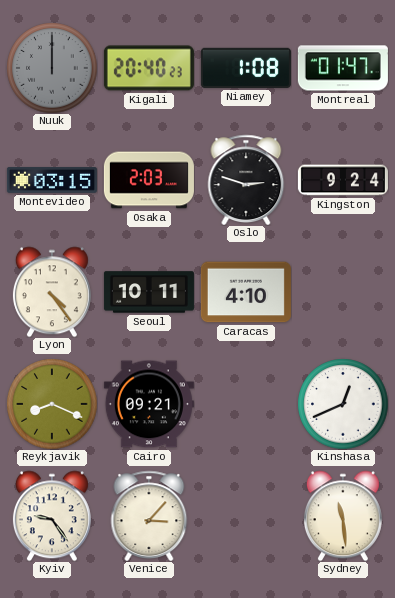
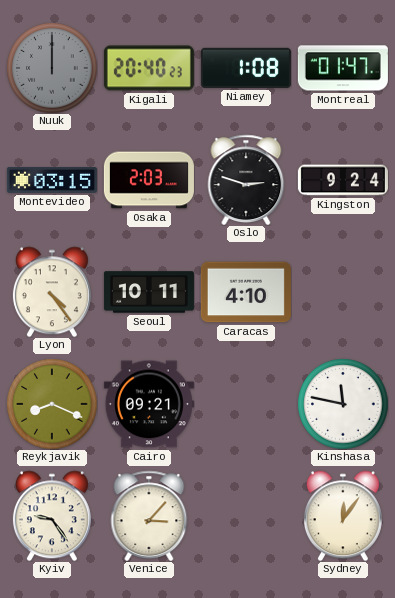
Kinshasa: 12:41 -> 11:47 (343, 404)
Sydney: 11:29 -> 12:06 (343, 516)
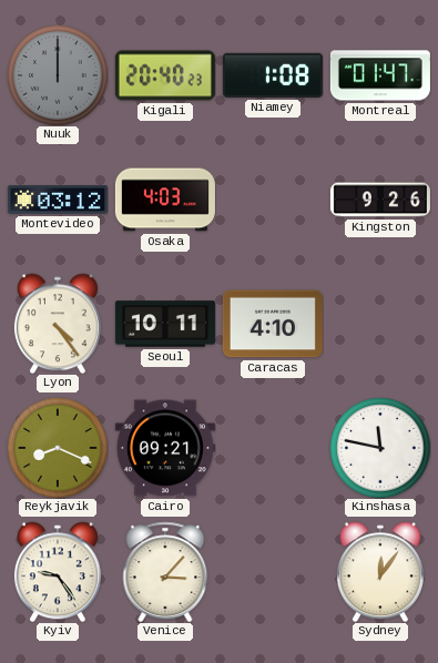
Montevideo: 03:15 -> 03:12 (58, 201)
Osaka: 2:03 -> 4:03 (165, 200)
Oslo: 2:48 -> none (246, 179)
Kingston: 9:24 -> 9:26 (380, 200)
